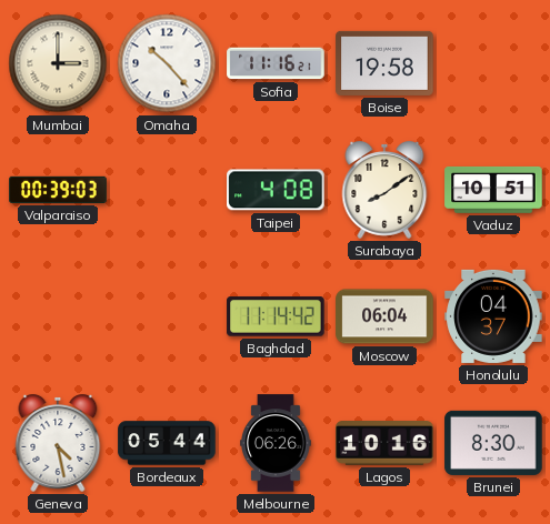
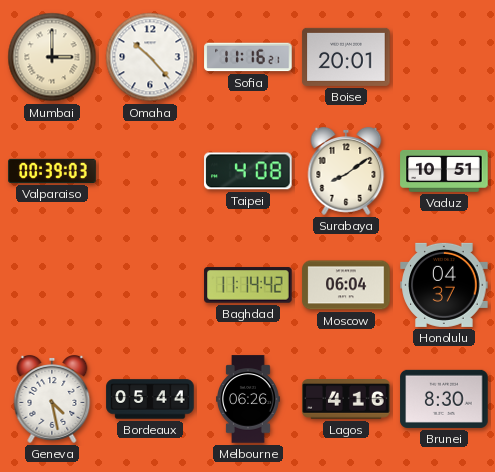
Boise: 19:58 -> 20:01 (346, 57)
Lagos: 10:16 -> 4:16 (346, 400)
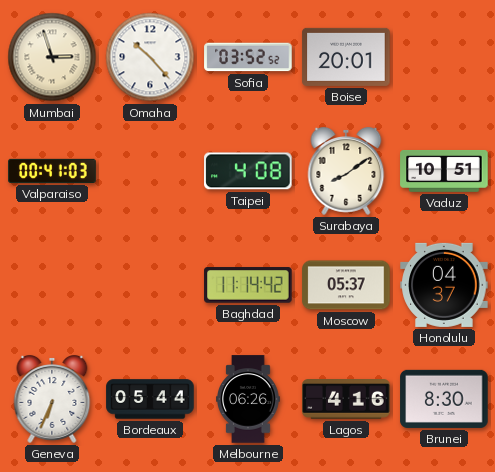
Mumbai: 3:00 -> 2:57 (52, 57)
Sofia: 11:16 -> 03:52 (248, 57)
Valparaiso: 00:39 -> 00:41 (52, 171)
Moscow: 06:04 -> 05:37 (346, 285)
Geneva: 4:28 -> 6:34 (52, 400)
